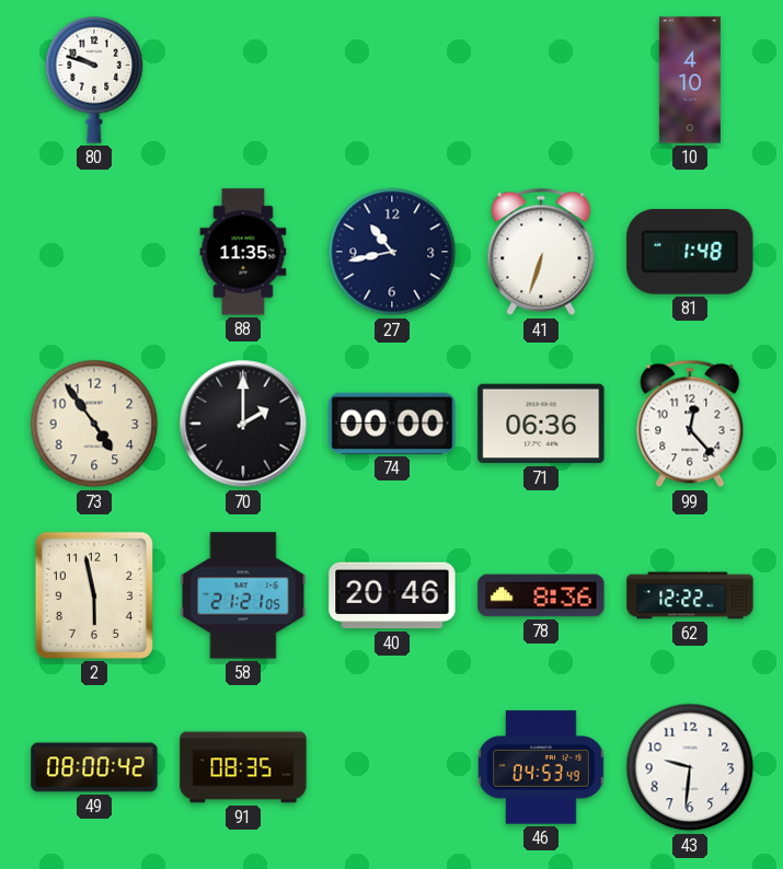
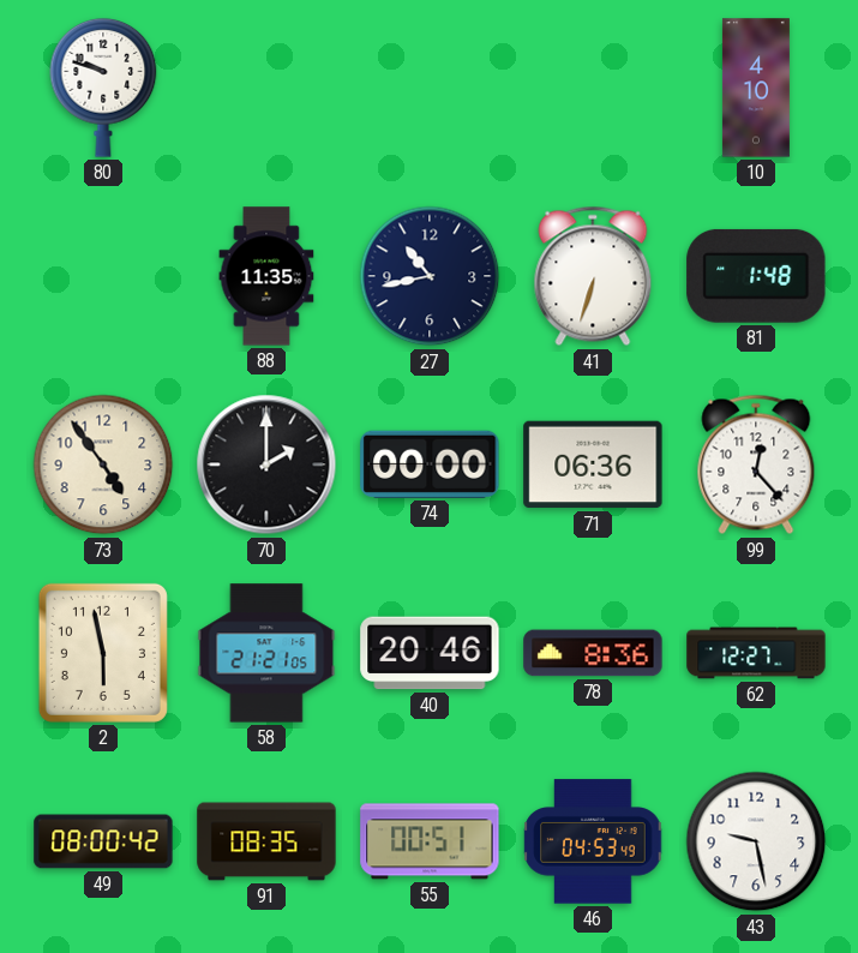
62: 12:22 -> 12:27 (756, 653)
55: none -> 00:51 (430, 841)
43: 9:31 -> 9:28 (756, 841)
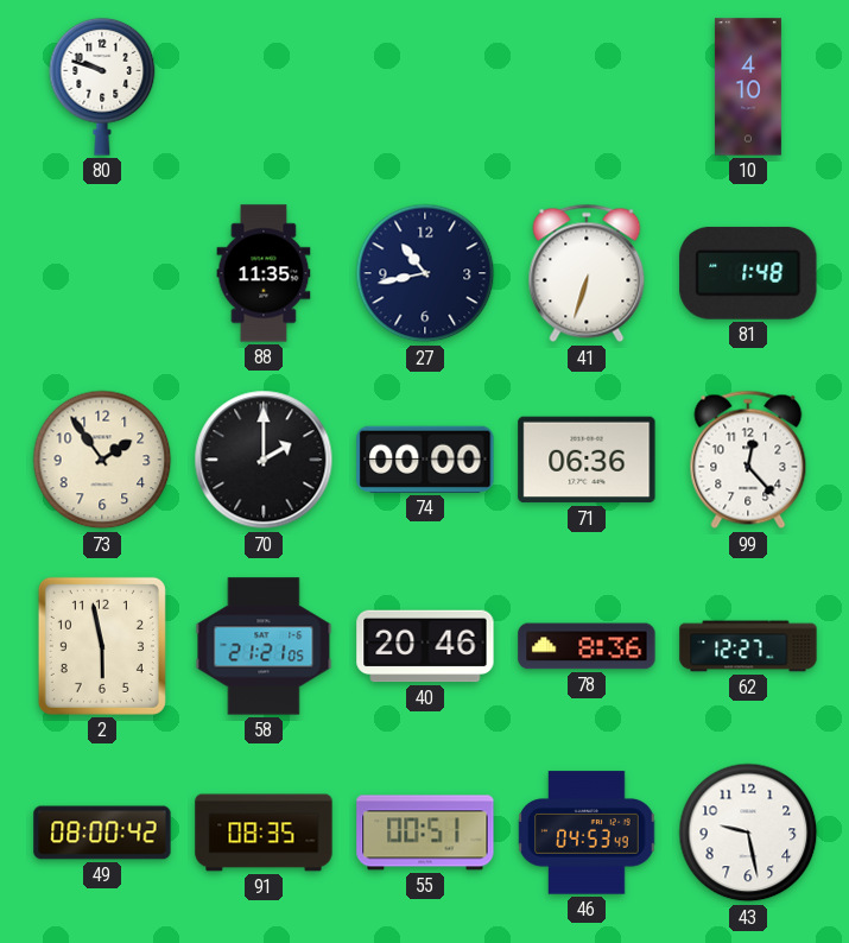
73: 4:54 -> 1:54 (102, 460)
